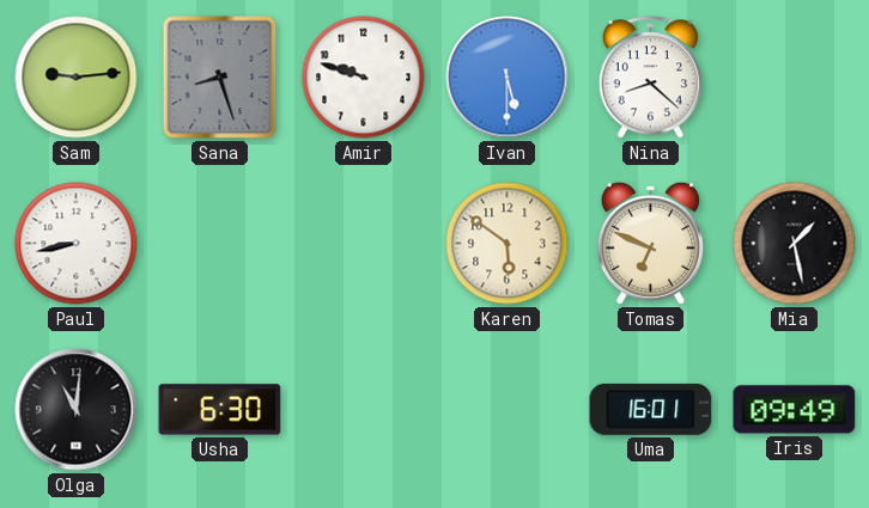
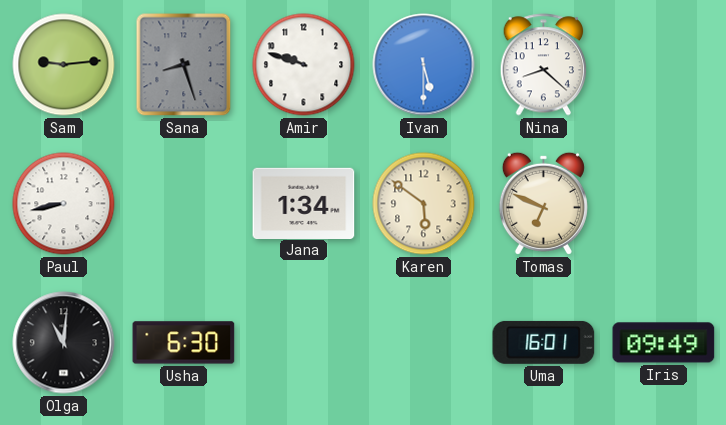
Jana: none -> 1:34 (304, 203)
Mia: 1:28 -> none (795, 244)
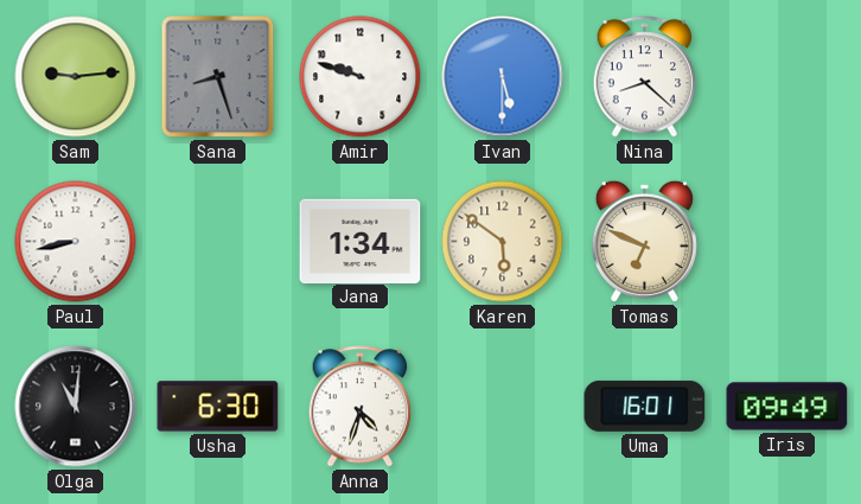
Anna: none -> 4:33 (361, 407)
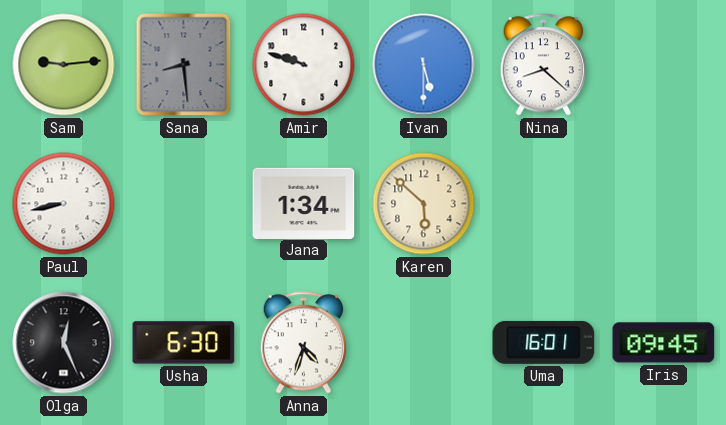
Sana: 8:27 -> 8:29 (184, 65)
Karen: 5:51 -> 5:52 (424, 204)
Tomas: 6:49 -> none (644, 241)
Olga: 11:01 -> 12:26 (64, 343)
Iris: 09:49 -> 09:45 (664, 343)
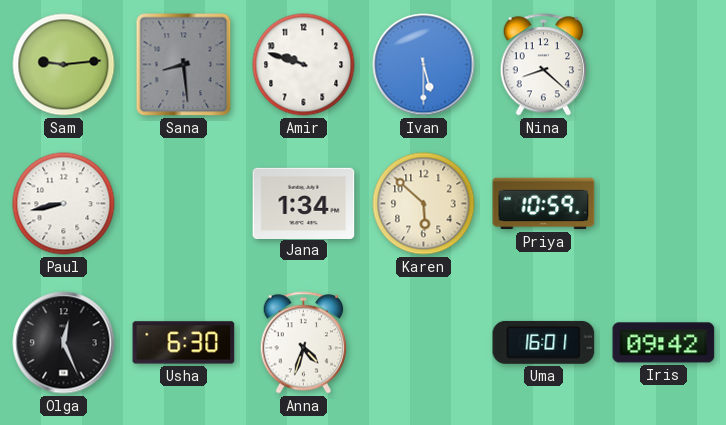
Priya: none -> 10:59 (544, 204)
Iris: 09:45 -> 09:42 (664, 343)
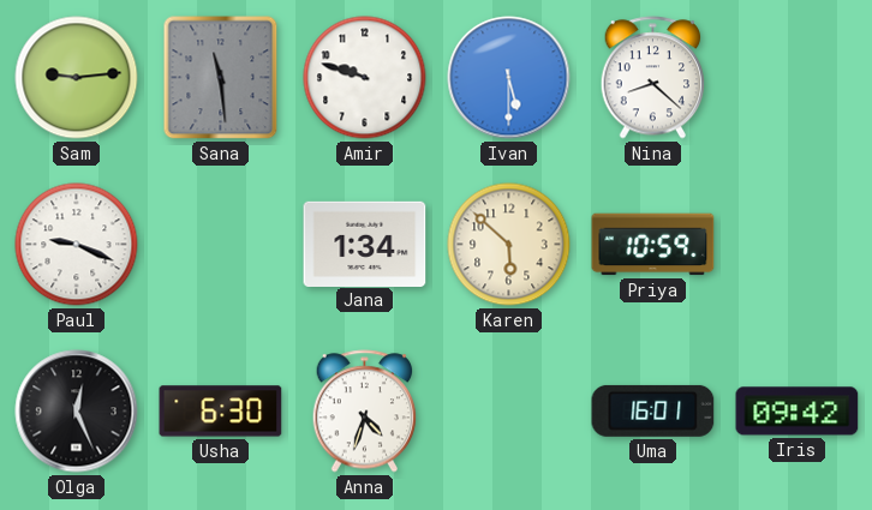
Sana: 8:29 -> 11:29 (221, 78)
Paul: 8:43 -> 9:19 (77, 245)
